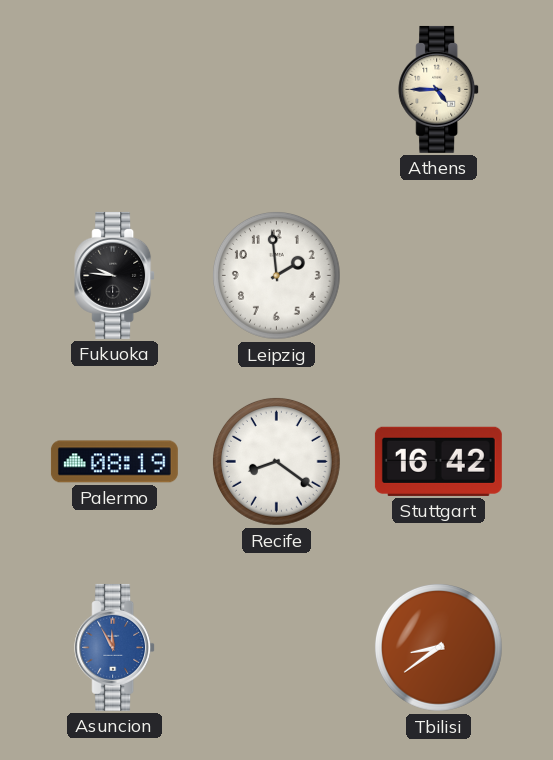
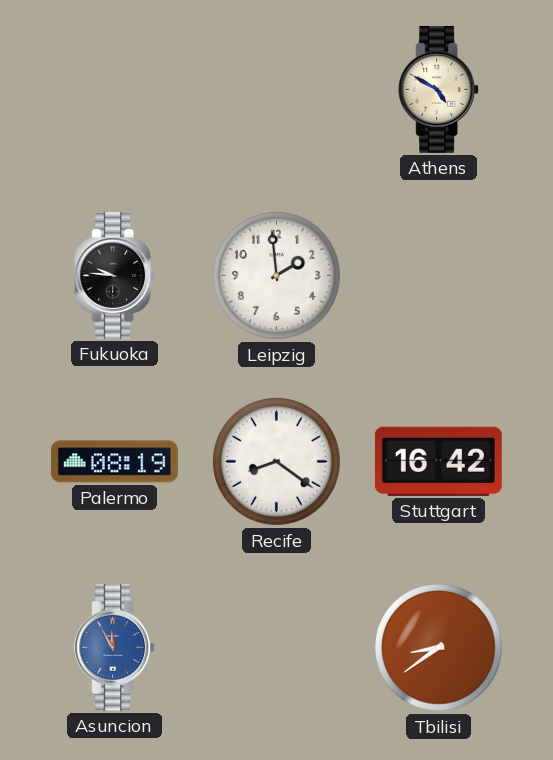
Athens: 4:45 -> 4:50 (439, 89)
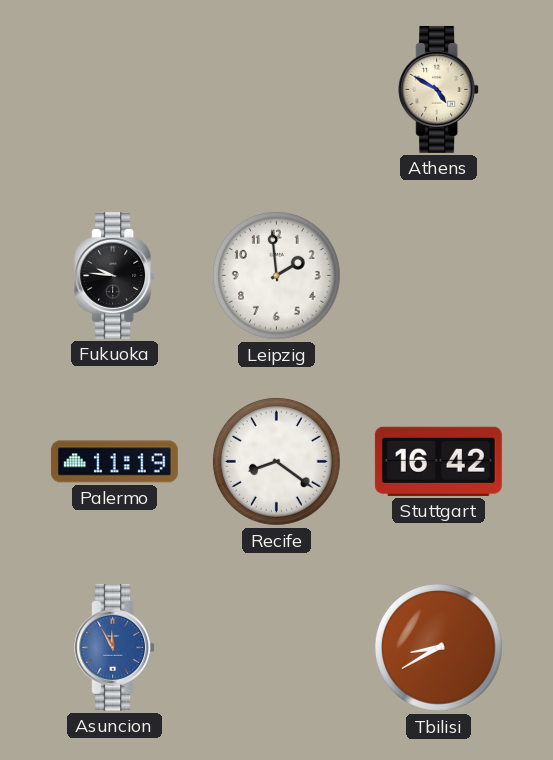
Palermo: 08:19 -> 11:19 (114, 462)
Tbilisi: 8:39 -> 8:40 (438, 647)
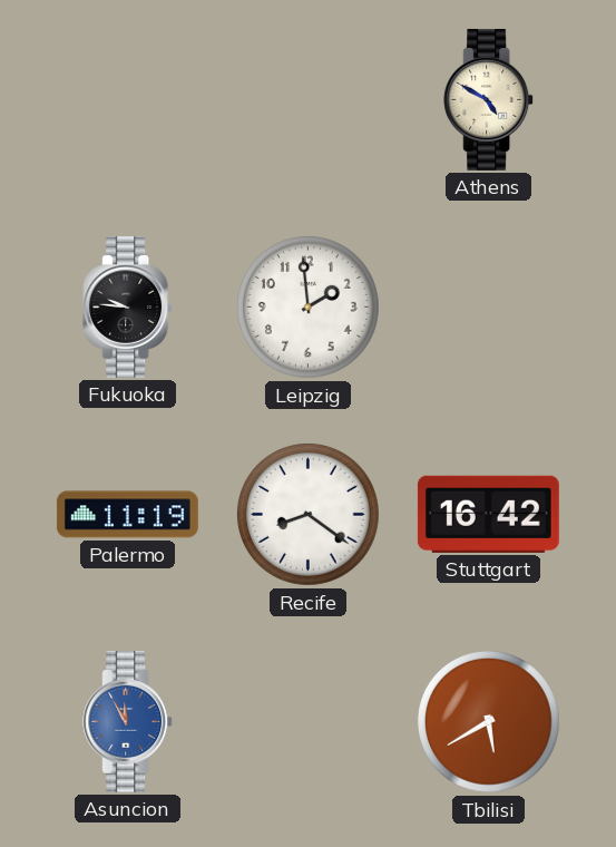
Tbilisi: 8:40 -> 5:40 (488, 721)
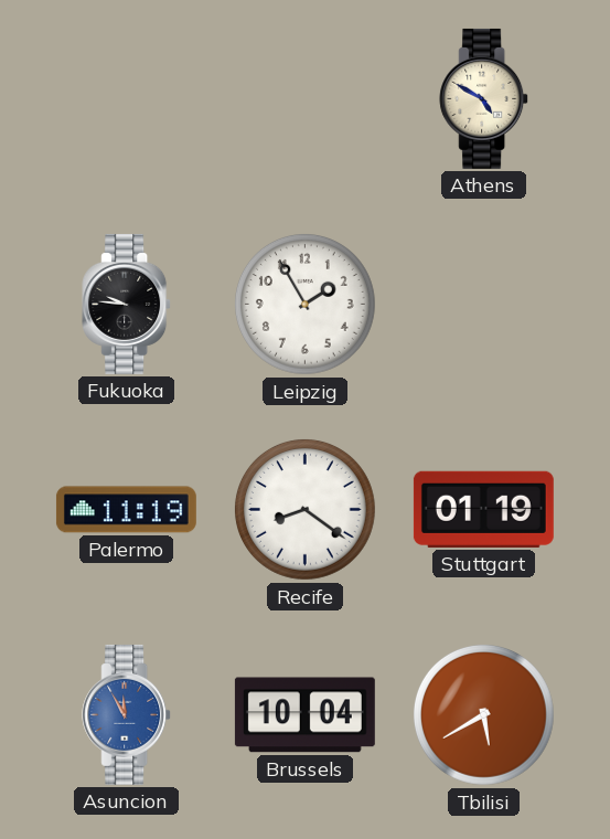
Leipzig: 1:59 -> 1:55 (304, 304)
Stuttgart: 16:42 -> 01:19 (483, 509)
Brussels: none -> 10:04 (304, 715)
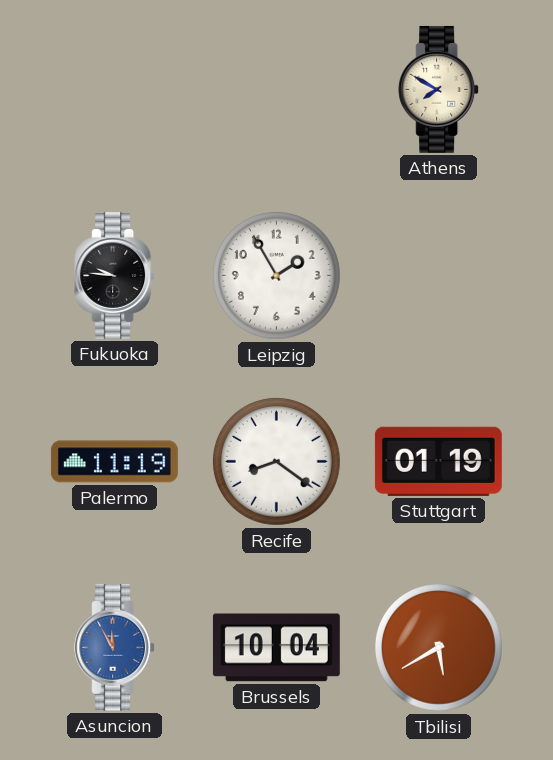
Athens: 4:50 -> 7:50 (439, 89)
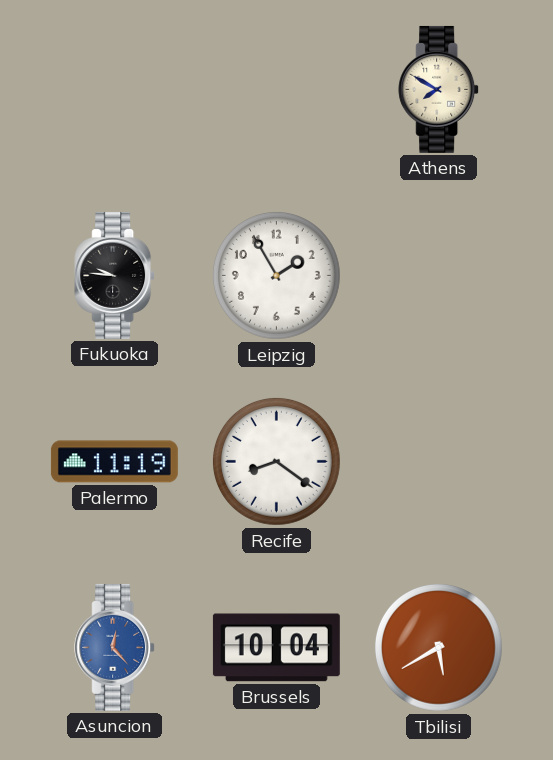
Stuttgart: 01:19 -> none (438, 461)
Asuncion: 11:55 -> 12:23 (115, 647)
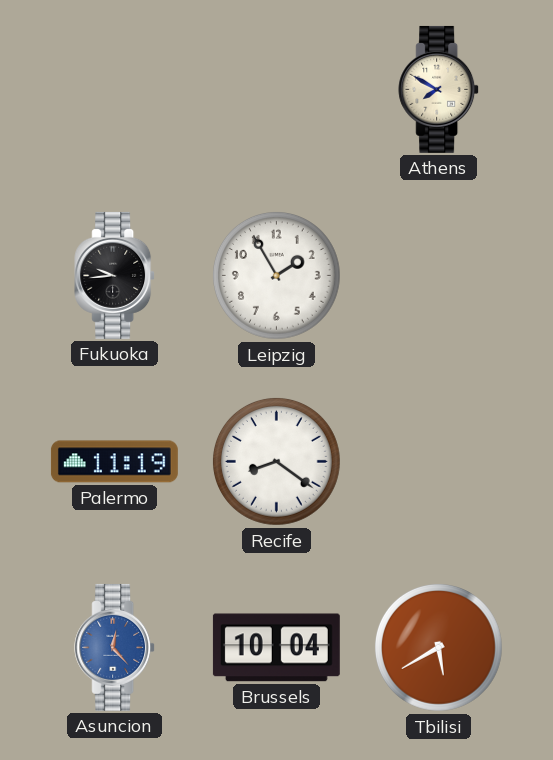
Fukuoka: 9:46 -> 9:44 (115, 275)
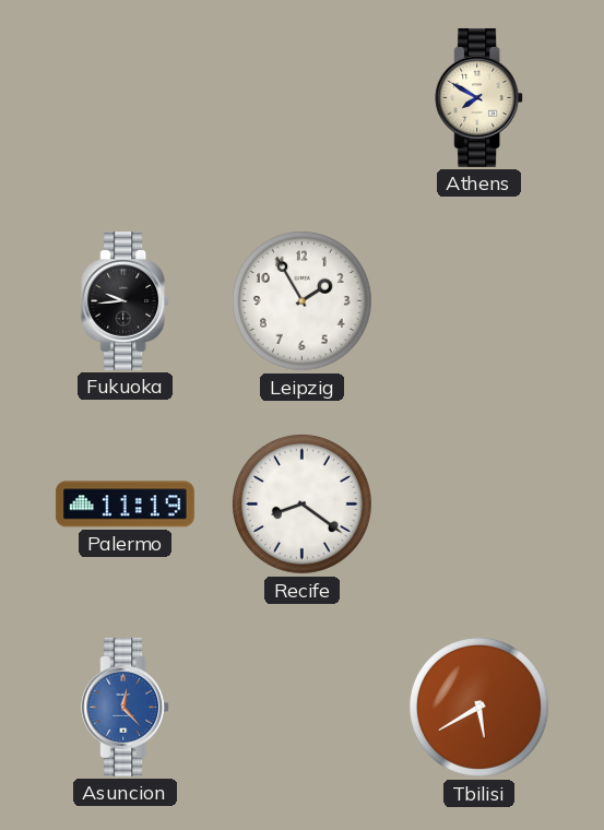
Brussels: 10:04 -> none (276, 648)
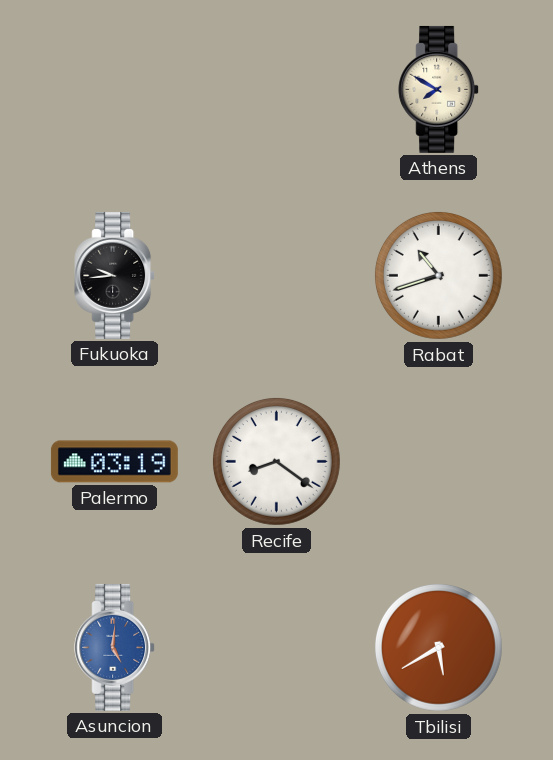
Leipzig: 1:55 -> none (301, 300)
Rabat: none -> 10:42 (438, 275)
Palermo: 11:19 -> 03:19 (114, 462)
Asuncion: 12:23 -> 5:01 (115, 647)
